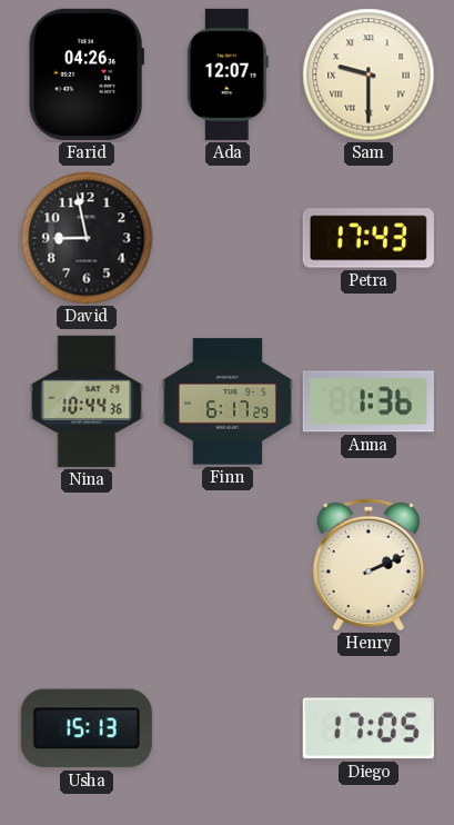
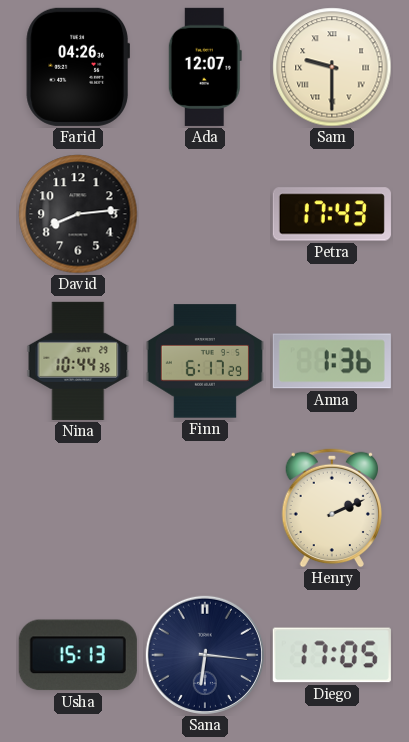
David: 8:58 -> 8:14 (78, 214)
Sana: none -> 6:16 (205, 655)
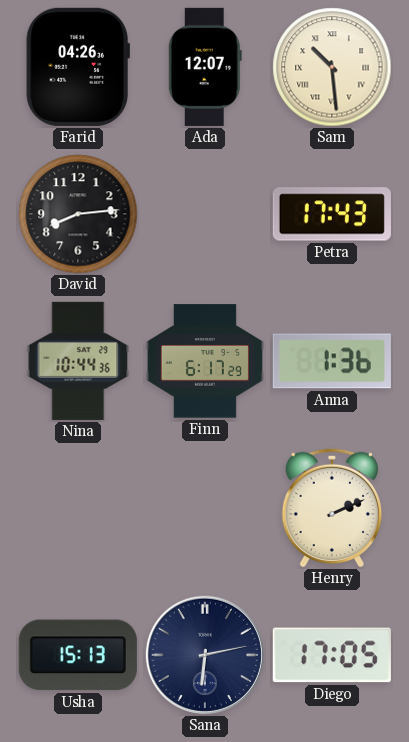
Sam: 9:30 -> 10:29 (332, 67)
Sana: 6:16 -> 6:13 (205, 655)
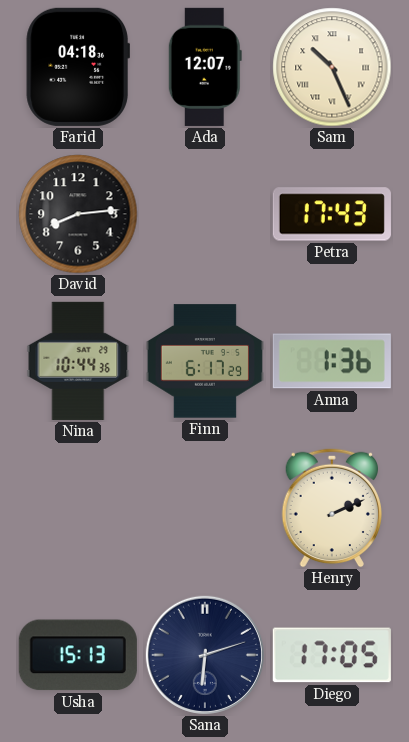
Farid: 04:26 -> 04:18 (78, 67)
Sam: 10:29 -> 10:26 (332, 67)
Sana: 6:13 -> 6:12 (205, 655)
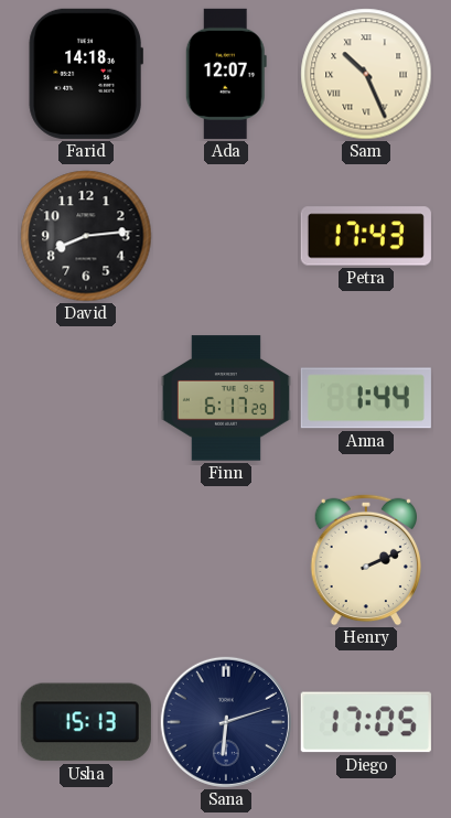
Farid: 04:18 -> 14:18 (86, 74)
Nina: 10:44 -> none (78, 361)
Anna: 1:36 -> 1:44 (366, 398)
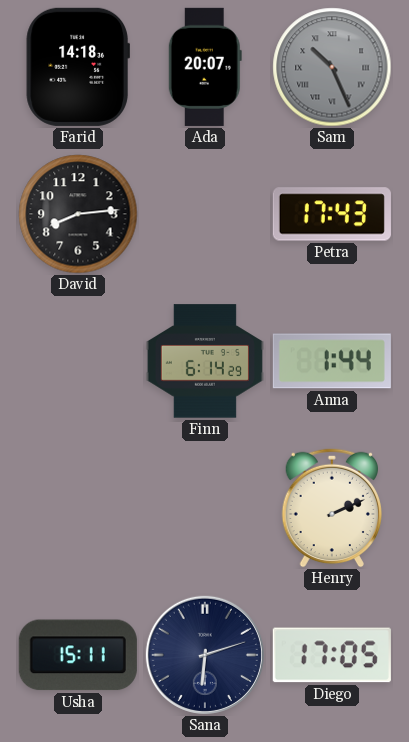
Ada: 12:07 -> 20:07 (205, 67)
Sam dial: cream -> grey (332, 67)
Finn: 6:17 -> 6:14 (205, 361)
Usha: 15:13 -> 15:11 (78, 655)
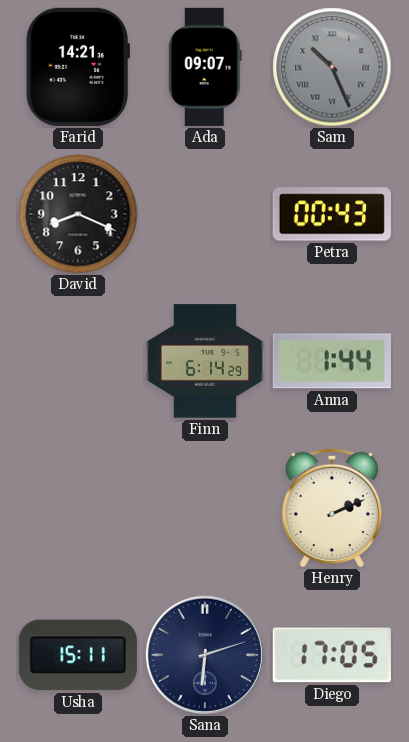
Farid: 14:18 -> 14:21 (78, 67)
Ada: 20:07 -> 09:07 (205, 67)
David: 8:14 -> 8:19 (78, 214)
Petra: 17:43 -> 00:43 (332, 214)
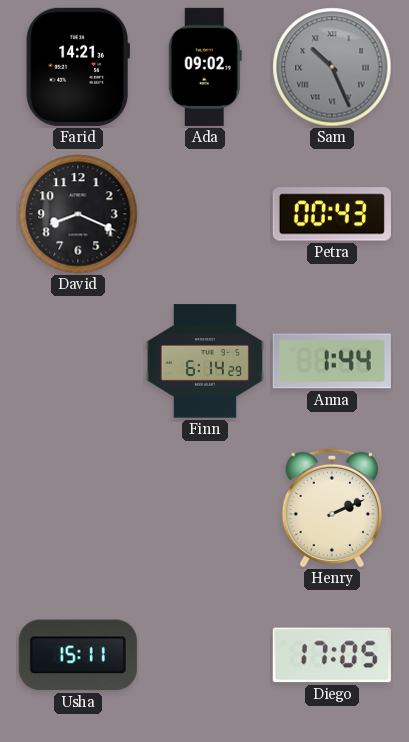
Ada: 09:07 -> 09:02 (205, 67)
Sana: 6:12 -> none (205, 655)
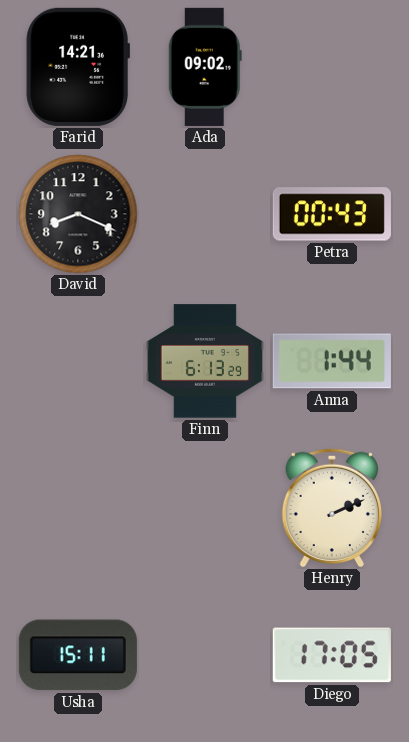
Sam: 10:26 -> none (332, 67)
Finn: 6:14 -> 6:13 (205, 361)
